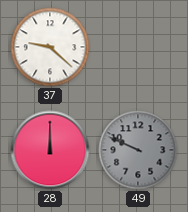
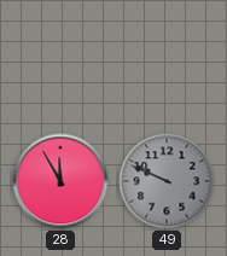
37: 9:22 -> none (50, 47)
28: 12:00 -> 11:55 (60, 181)
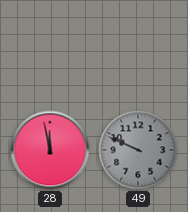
28: 11:55 -> 11:58 (50, 150)
